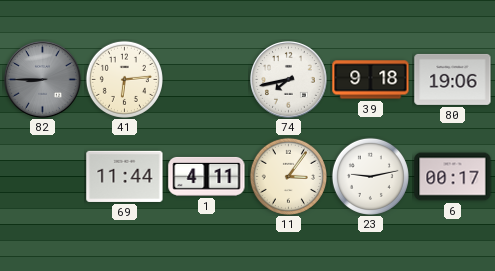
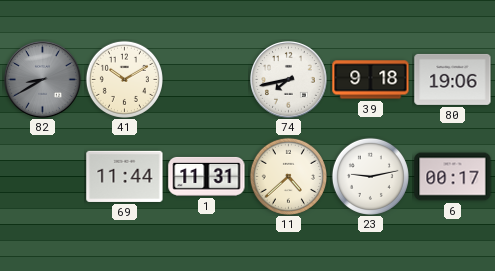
82: 8:45 -> 8:40 (43, 80)
41: 6:14 -> 10:10 (124, 79)
1: 4:11 -> 11:31 (207, 176)
11: 3:06 -> 4:38 (288, 176)
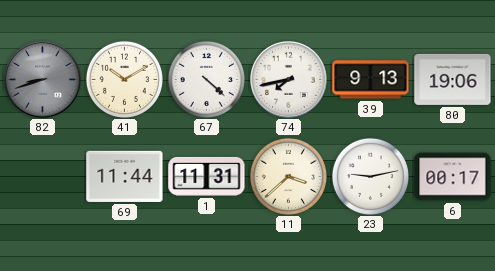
82: 8:40 -> 8:42 (43, 80)
67: none -> 4:22 (206, 79)
39: 9:18 -> 9:13 (371, 80)
11: 4:38 -> 3:38 (288, 176)
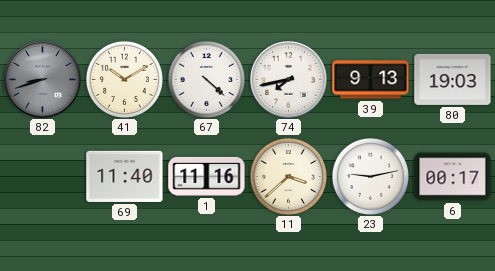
80: 19:06 -> 19:03 (453, 79)
69: 11:44 -> 11:40 (125, 176)
1: 11:31 -> 11:16 (207, 176)
